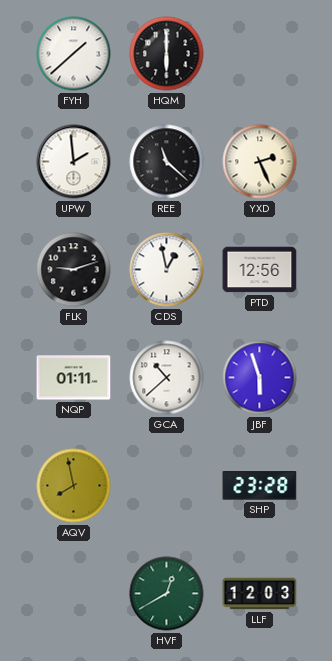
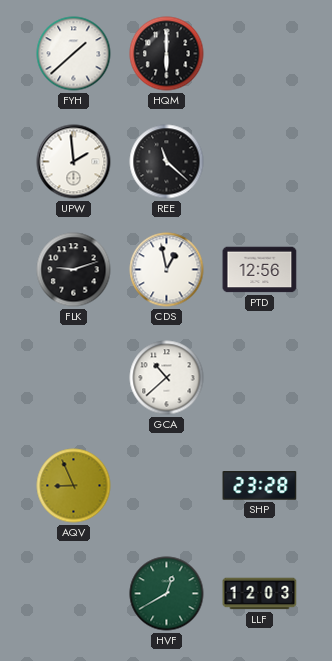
YXD: 2:26 -> none (260, 162)
NQP: 01:11 -> none (74, 378)
JBF: 5:57 -> none (260, 378)
AQV: 7:58 -> 8:56 (74, 486)
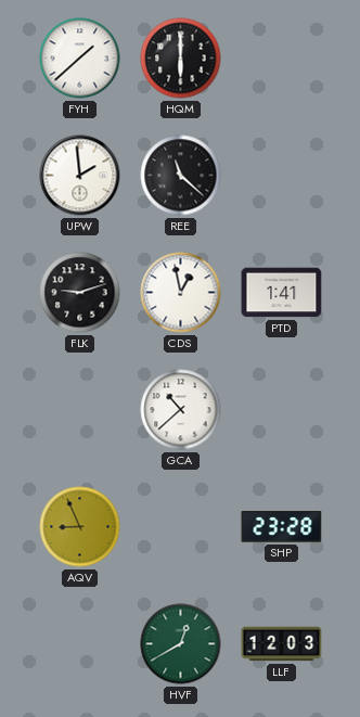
PTD: 12:56 -> 1:41 (282, 293)
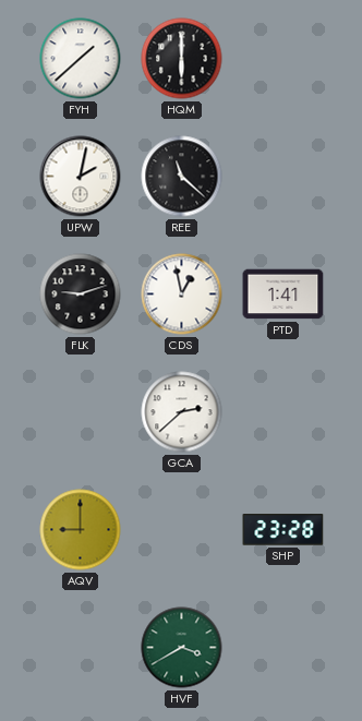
UPW: 1:59 -> 2:02 (81, 177)
GCA: 10:38 -> 2:38 (182, 412)
AQV: 8:56 -> 9:00 (81, 530)
HVF: 12:40 -> 3:40 (182, 648)
LLF: 12:03 -> none (282, 644)
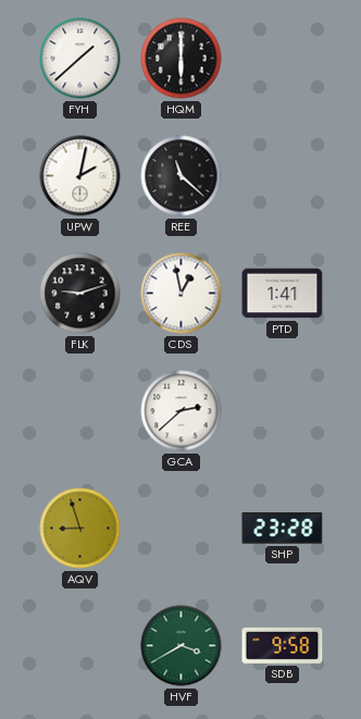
AQV: 9:00 -> 8:57 (80, 529)
SDB: none -> 9:58 (283, 645)
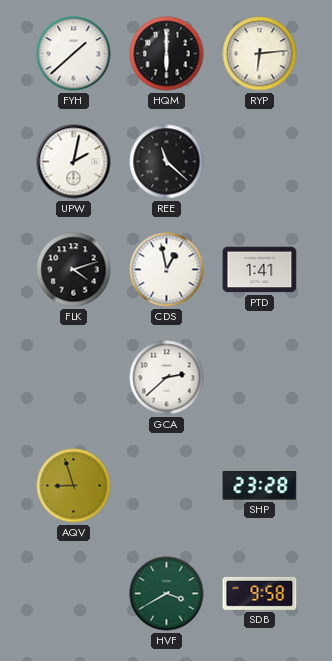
RYP: none -> 6:14 (260, 54)
FLK: 9:12 -> 4:12 (74, 270)
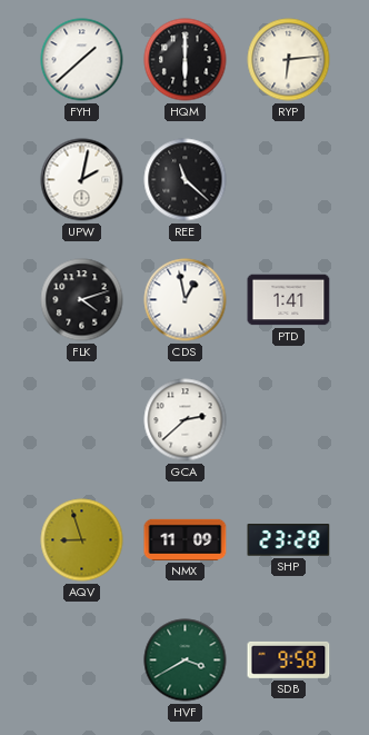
NMX: none -> 11:09 (186, 539)
